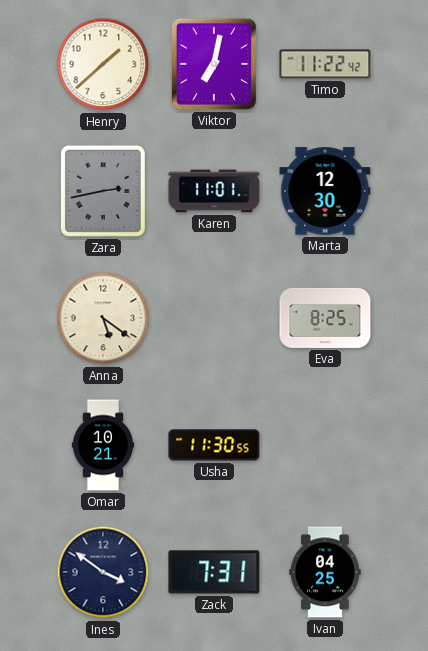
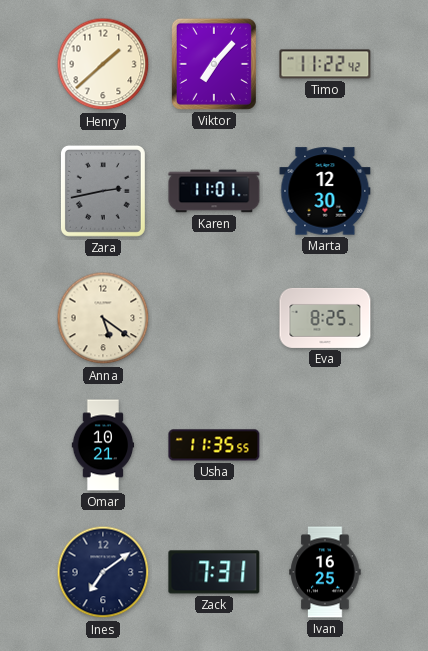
Viktor: 7:02 -> 7:07 (214, 64)
Usha: 11:30 -> 11:35 (214, 445)
Ines: 3:51 -> 7:09 (103, 572)
Ivan: 04:25 -> 16:25 (325, 572)
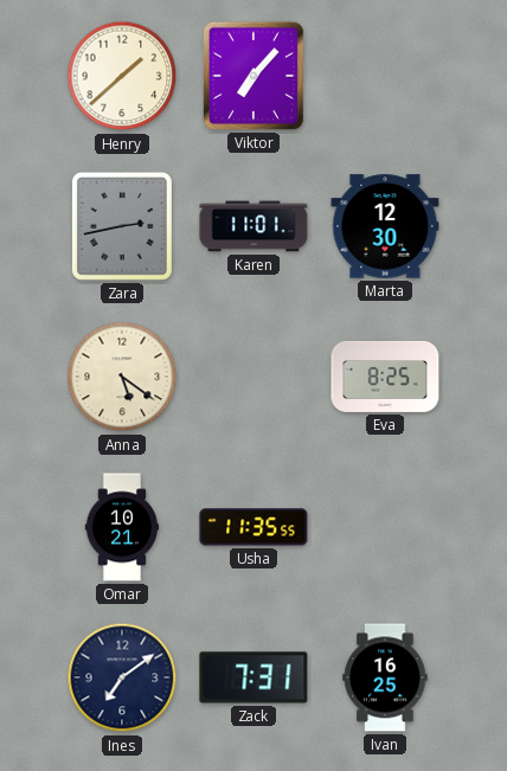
Timo: 11:22 -> none (325, 64)
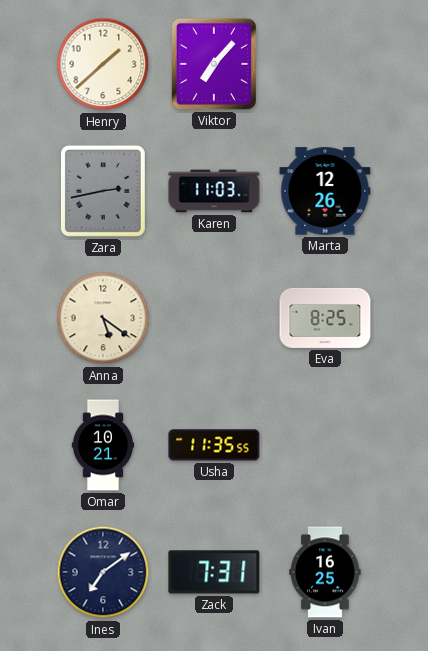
Karen: 11:01 -> 11:03 (214, 191)
Marta: 12:30 -> 12:26 (325, 191)
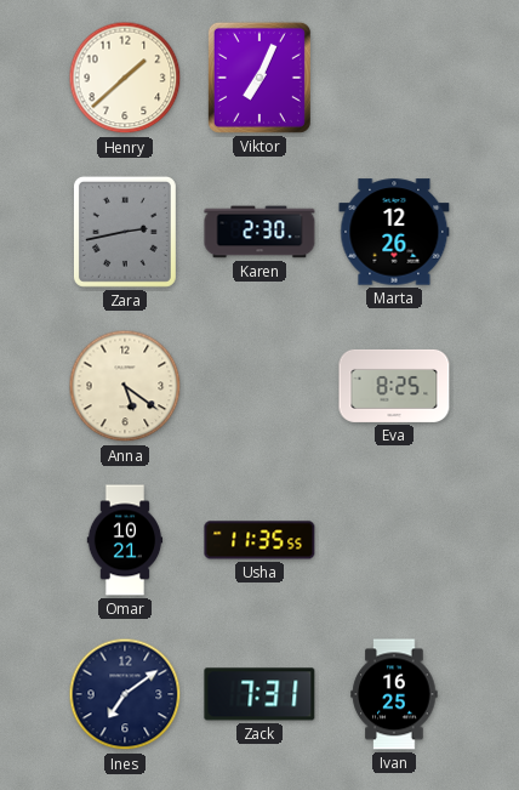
Viktor: 7:07 -> 7:04 (259, 78)
Karen: 11:03 -> 2:30 (259, 232)
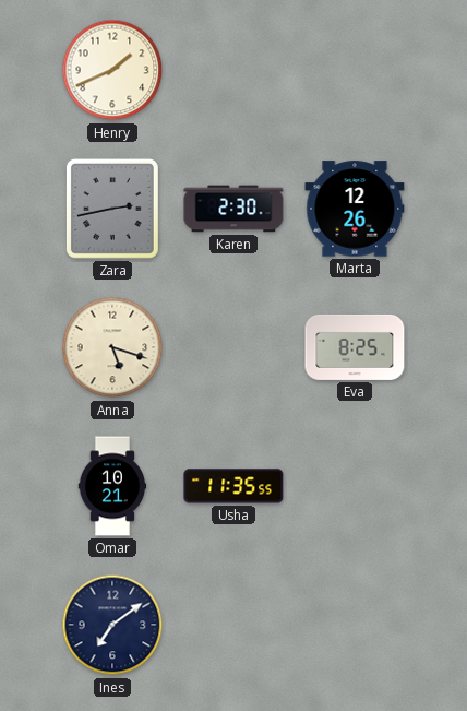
Henry: 1:38 -> 1:41 (112, 70)
Viktor: 7:04 -> none (259, 78)
Anna: 5:21 -> 5:18 (112, 347)
Zack: 7:31 -> none (259, 694)
Ivan: 16:25 -> none (394, 694)
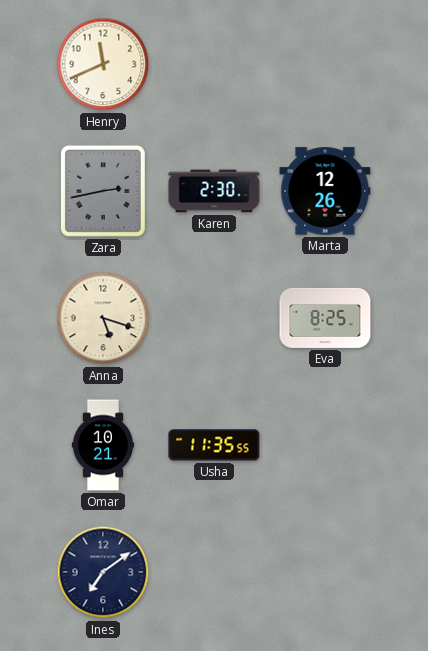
Henry: 1:41 -> 11:41 (103, 64)
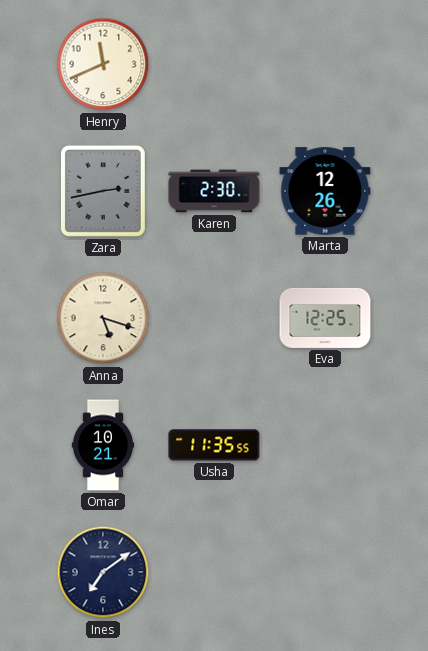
Eva: 8:25 -> 12:25 (325, 318)
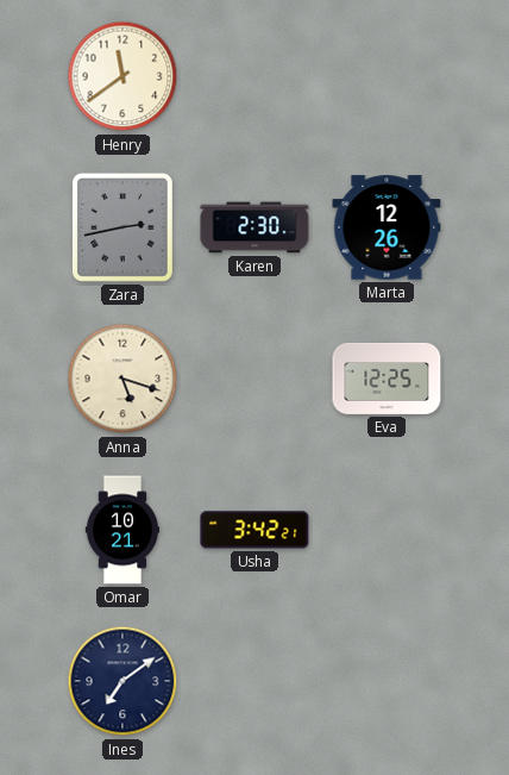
Henry: 11:41 -> 11:39 (122, 76)
Usha: 11:35 -> 3:42 (254, 530)
